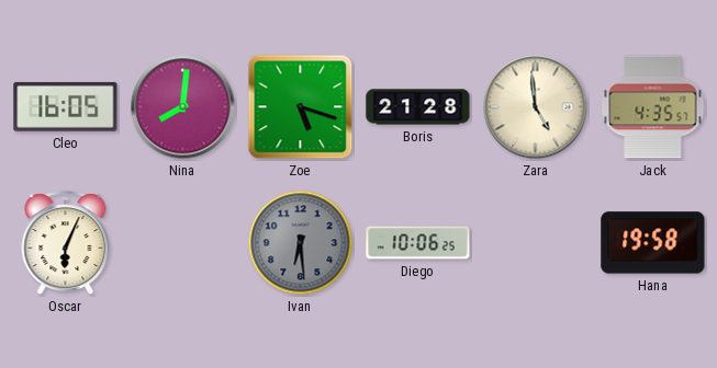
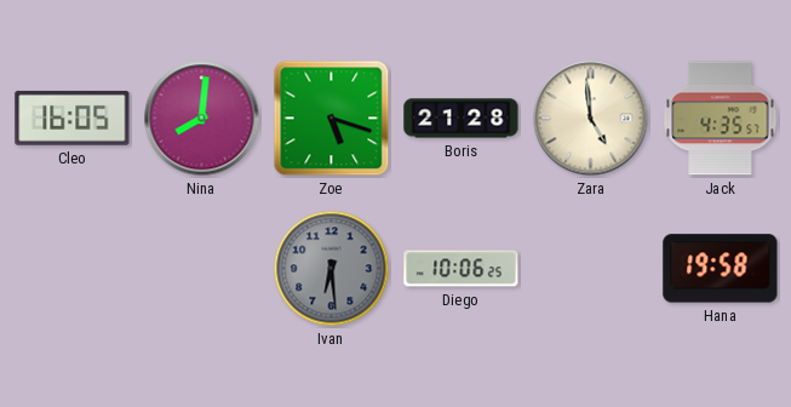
Oscar: 6:04 -> none (66, 243)
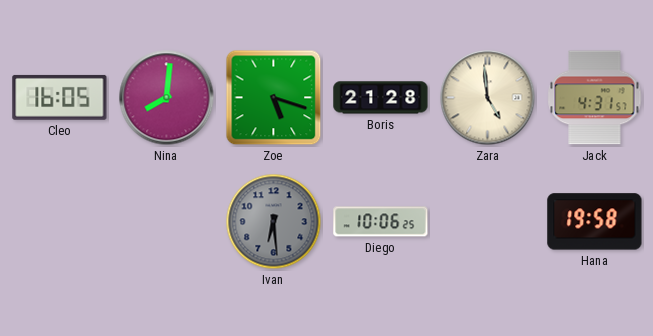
Jack: 4:35 -> 4:31 (595, 98)
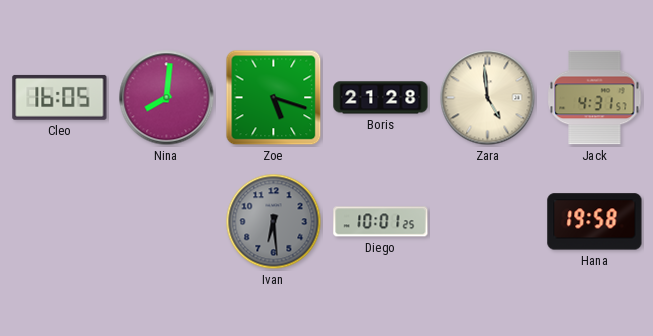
Diego: 10:06 -> 10:01 (381, 222)
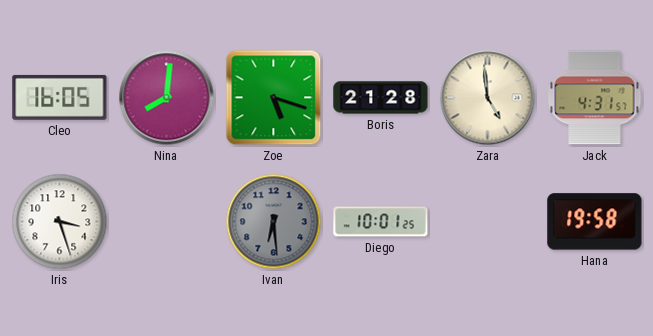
Iris: none -> 3:27 (60, 222)
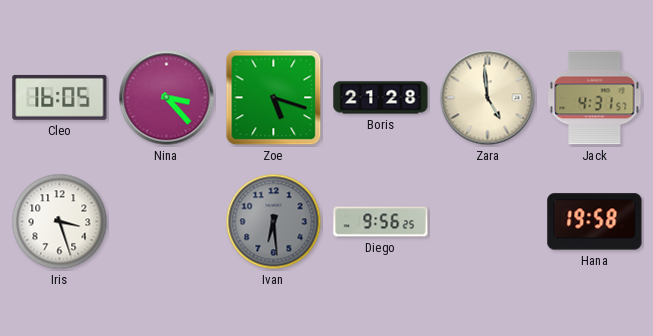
Nina: 8:01 -> 3:23 (167, 98)
Diego: 10:01 -> 9:56 (381, 222)
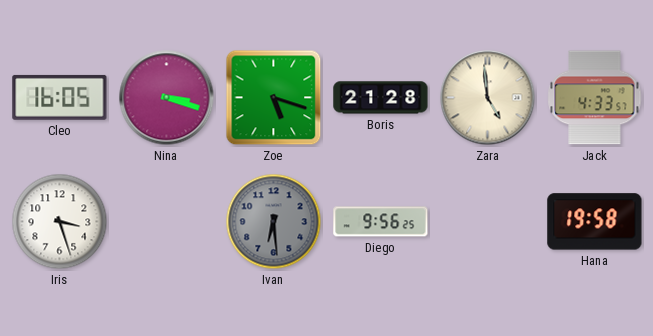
Nina: 3:23 -> 3:18 (167, 98)
Jack: 4:31 -> 4:33 (595, 98)
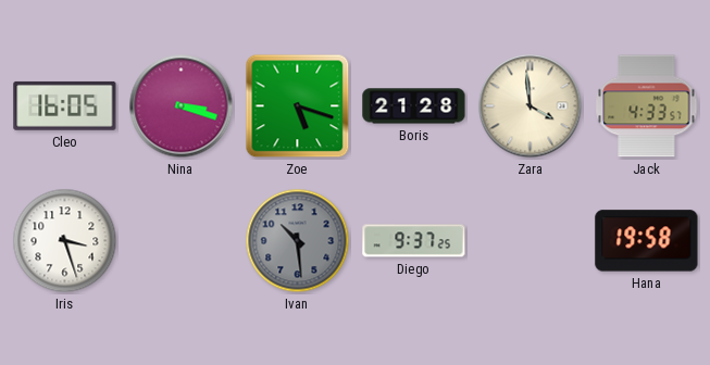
Zara: 4:59 -> 3:59 (531, 106)
Ivan: 6:29 -> 10:29 (298, 241)
Diego: 9:56 -> 9:37 (414, 241)
